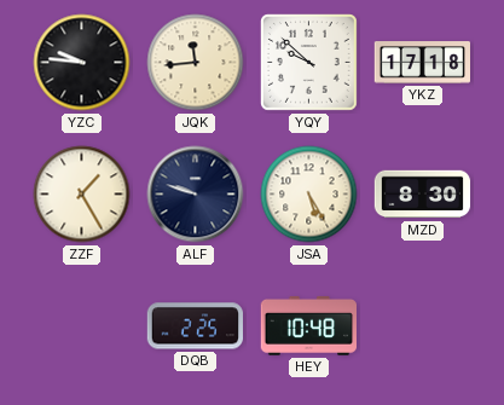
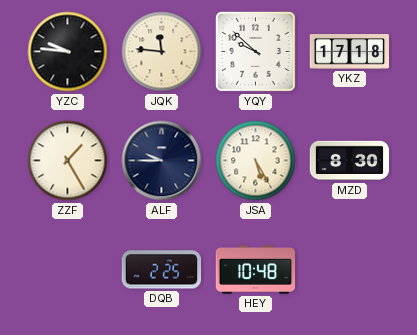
JQK: 11:44 -> 11:46 (162, 52)
ALF: 9:48 -> 9:45 (162, 161)
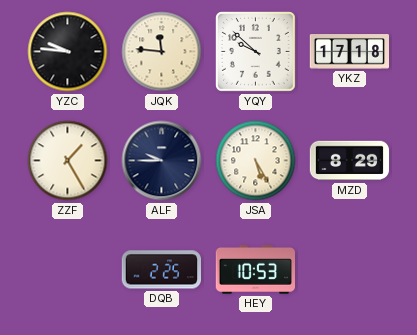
MZD: 8:30 -> 8:29 (350, 161)
HEY: 10:48 -> 10:53 (255, 269)
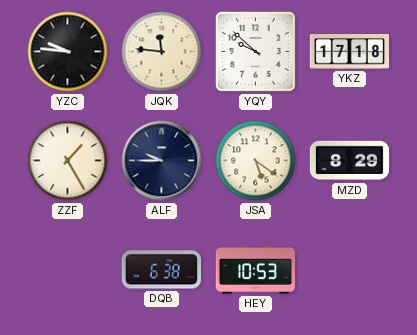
JSA: 5:25 -> 5:21 (256, 161)
DQB: 2:25 -> 6:38 (161, 270)
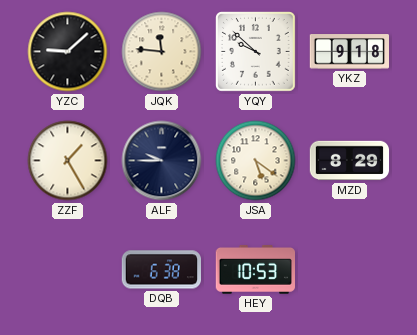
YZC: 9:46 -> 9:08 (68, 52)
YKZ: 17:18 -> 9:18 (350, 52)
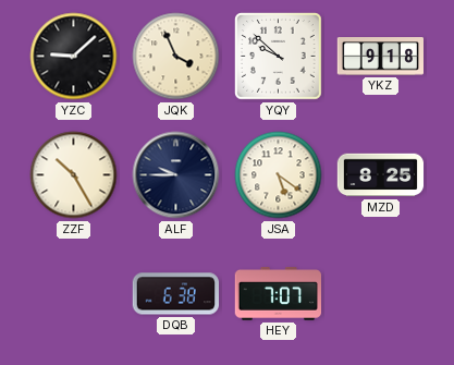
JQK: 11:46 -> 3:56 (176, 57)
ZZF: 1:25 -> 10:25 (74, 175)
MZD: 8:29 -> 8:25 (381, 175)
HEY: 10:53 -> 7:07 (278, 293)
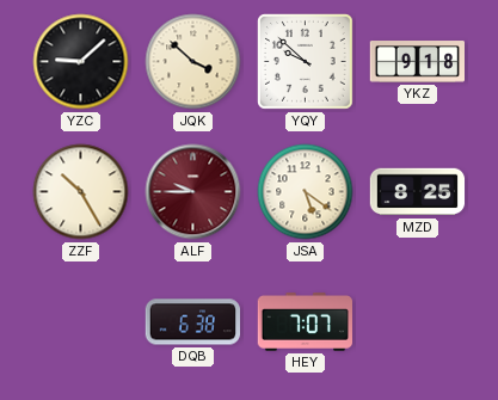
JQK: 3:56 -> 3:52 (193, 62)
ALF dial: navy -> burgundy (193, 192)
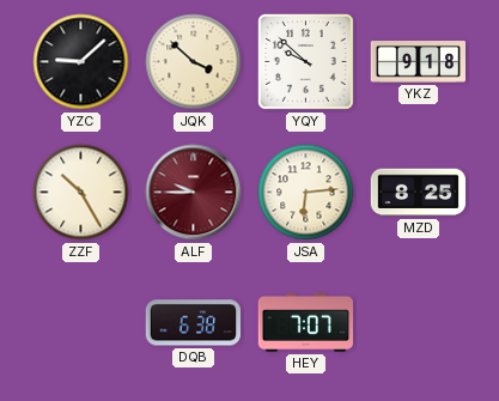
JSA: 5:21 -> 6:14 (306, 193)
